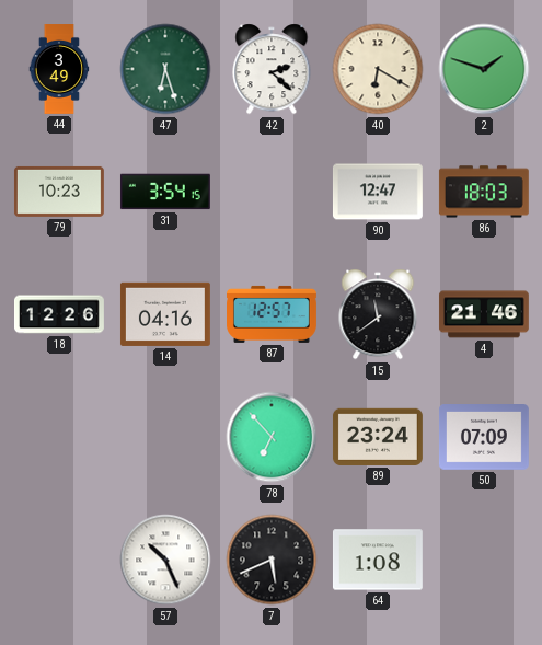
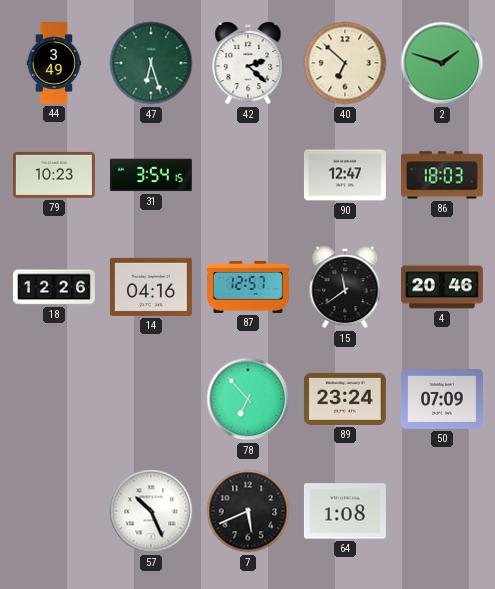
40: 6:20 -> 6:52 (345, 63)
4: 21:46 -> 20:46 (442, 287)
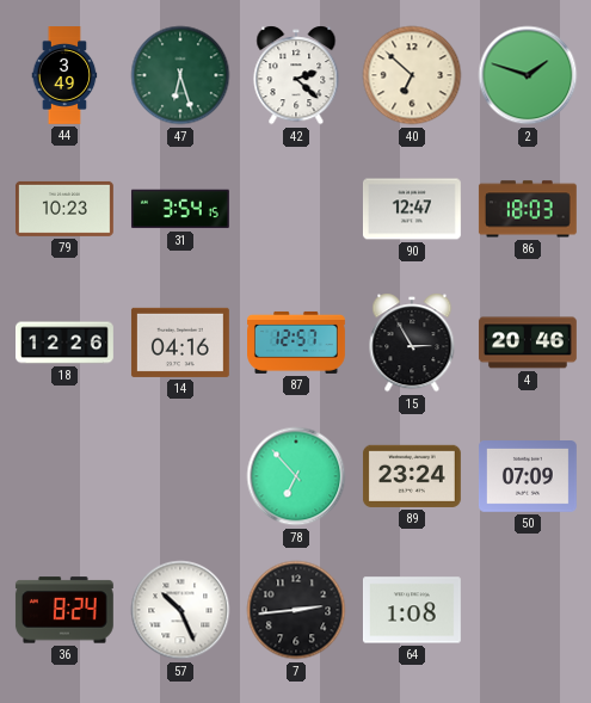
15: 11:39 -> 2:55 (412, 343)
36: none -> 8:24 (64, 610)
7: 5:41 -> 2:44 (296, 610)
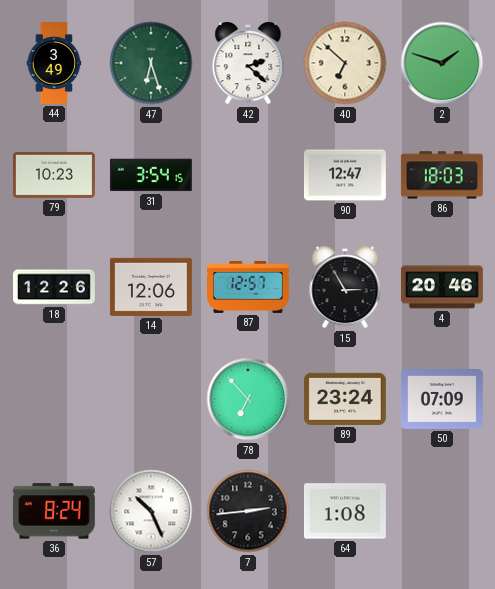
14: 04:16 -> 12:06 (151, 287)
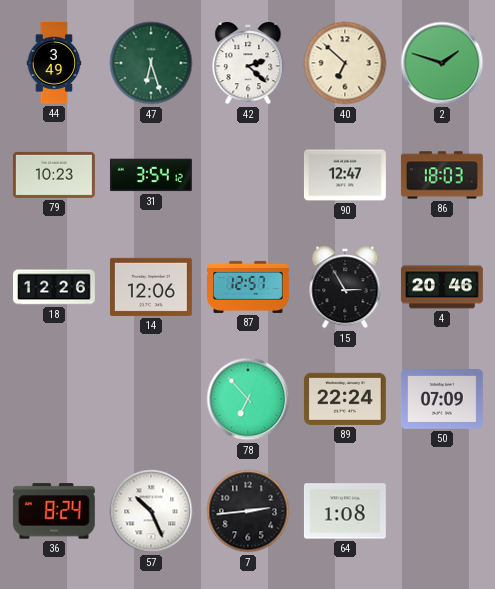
31: 3:54:15 -> 3:54:12 (151, 175)
89: 23:24 -> 22:24 (345, 399)
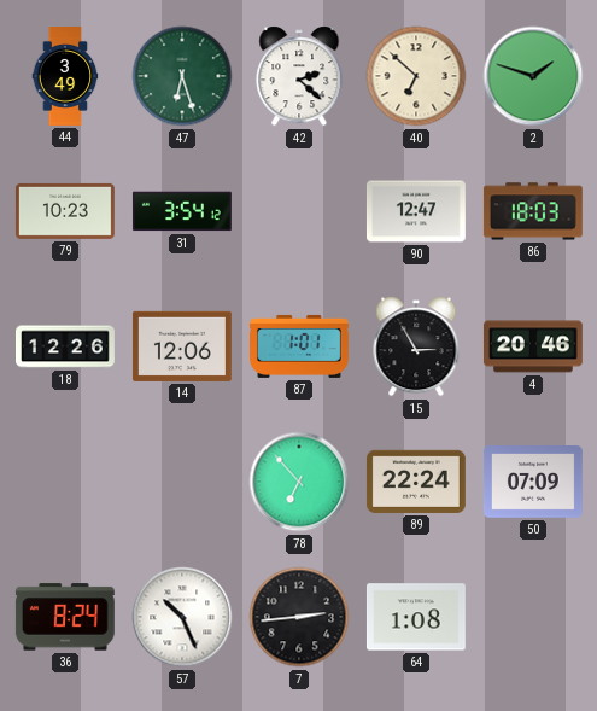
87: 12:57 -> 1:01 (300, 346)
